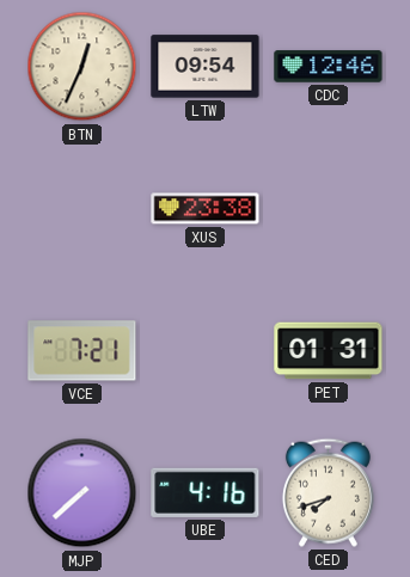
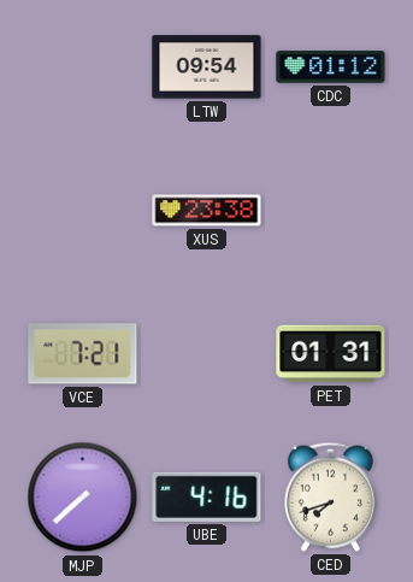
BTN: 12:34 -> none (82, 67)
CDC: 12:46 -> 01:12 (331, 67)
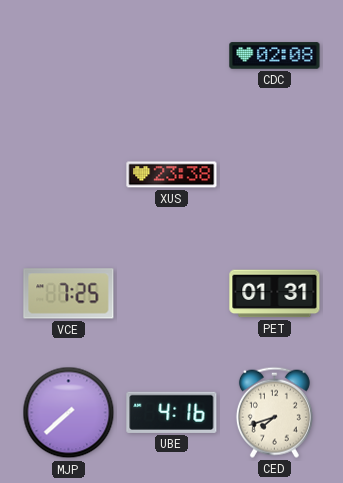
LTW: 09:54 -> none (207, 67)
CDC: 01:12 -> 02:08 (275, 56)
VCE: 7:21 -> 7:25 (69, 294)
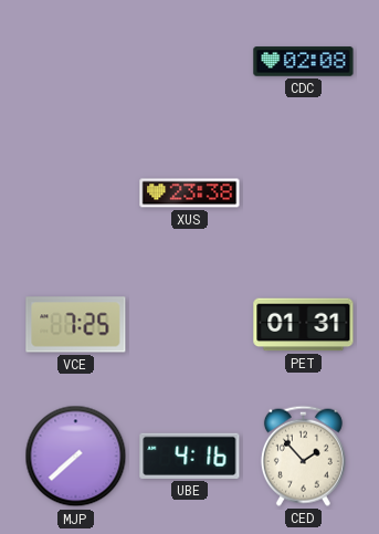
CED: 7:42 -> 1:53 (303, 456)
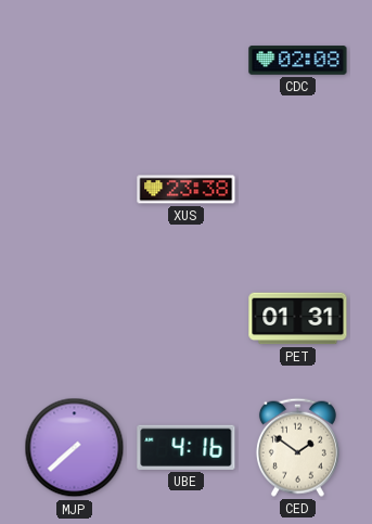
VCE: 7:25 -> none (76, 325)
CED: 1:53 -> 1:51 (297, 447)
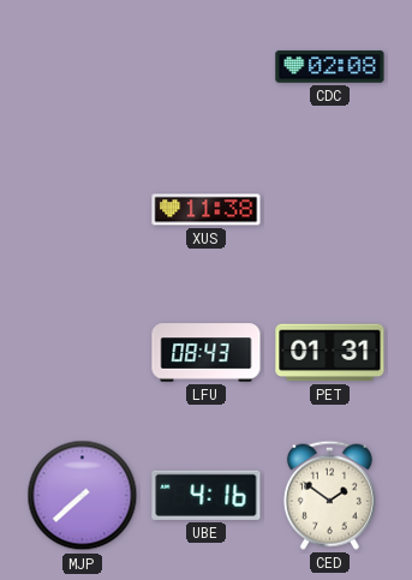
XUS: 23:38 -> 11:38 (207, 210)
LFU: none -> 08:43 (207, 353)
